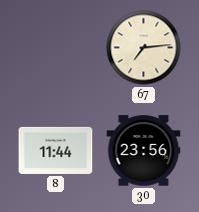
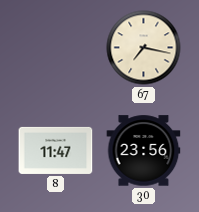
67: 7:14 -> 7:17 (144, 48)
8: 11:44 -> 11:47 (56, 150)
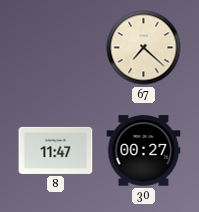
67: 7:17 -> 7:22 (144, 48)
30: 23:56 -> 00:27 (144, 151)
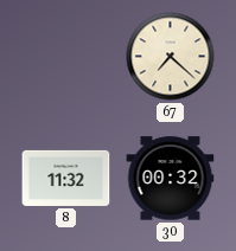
8: 11:47 -> 11:32 (66, 178)
30: 00:27 -> 00:32 (171, 179)
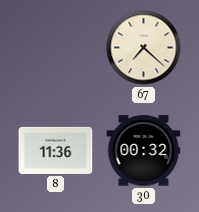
8: 11:32 -> 11:36 (56, 150)
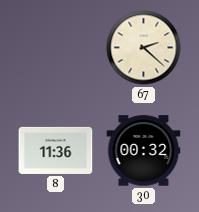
67: 7:22 -> 2:22 (144, 48)
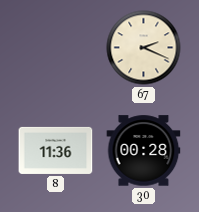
67: 2:22 -> 2:19 (144, 48)
30: 00:32 -> 00:28 (144, 151)
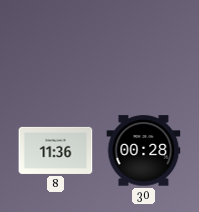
67: 2:19 -> none (144, 48)
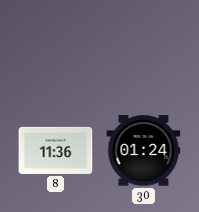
30: 00:28 -> 01:24 (144, 151)
